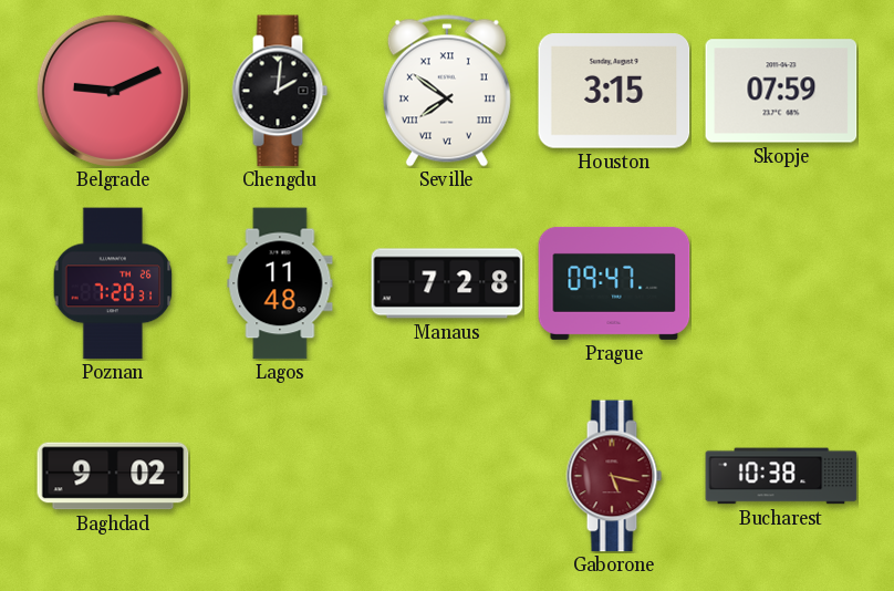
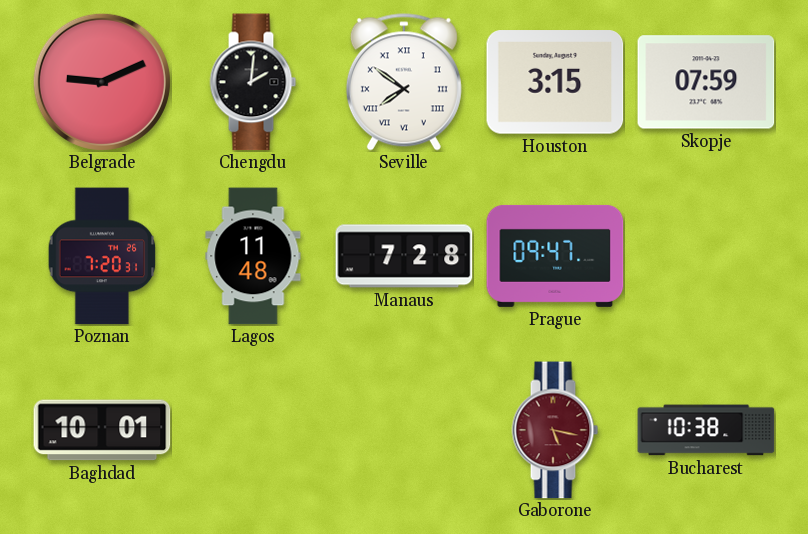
Baghdad: 9:02 -> 10:01 (102, 430)
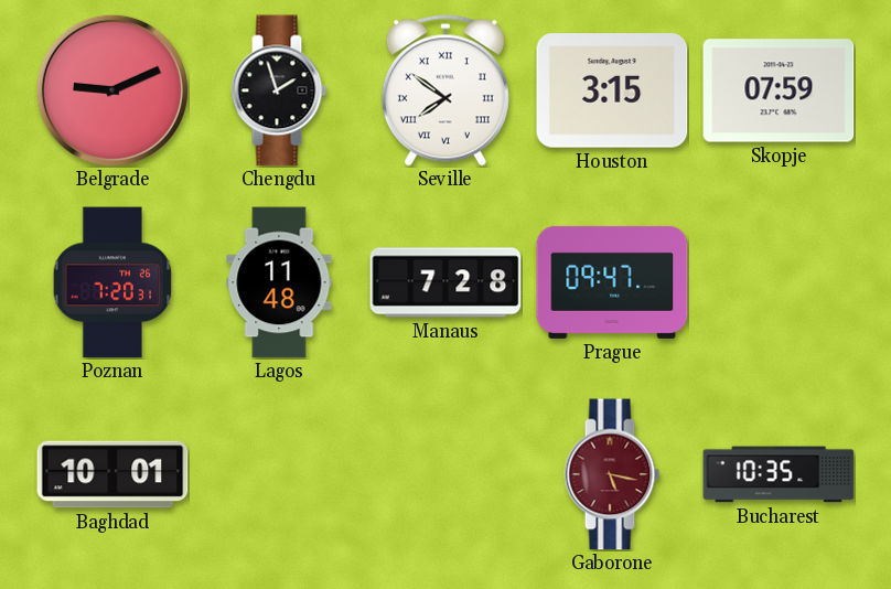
Chengdu: 2:01 -> 1:57 (279, 90)
Bucharest: 10:38 -> 10:35 (779, 474)
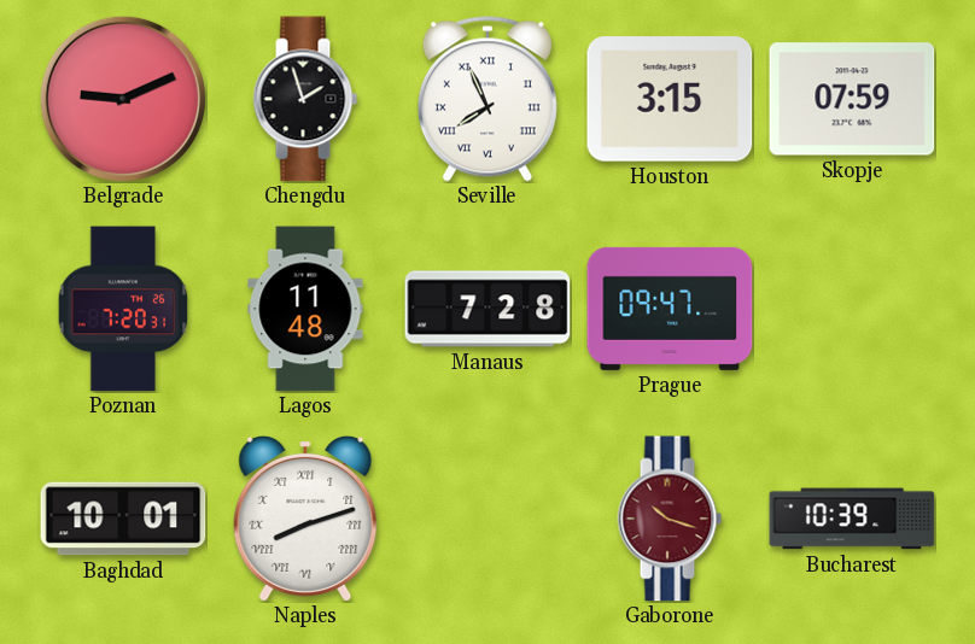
Seville: 7:51 -> 7:56 (488, 99)
Naples: none -> 8:12 (305, 519)
Gaborone: 5:17 -> 10:18 (670, 519)
Bucharest: 10:35 -> 10:39 (852, 519)
